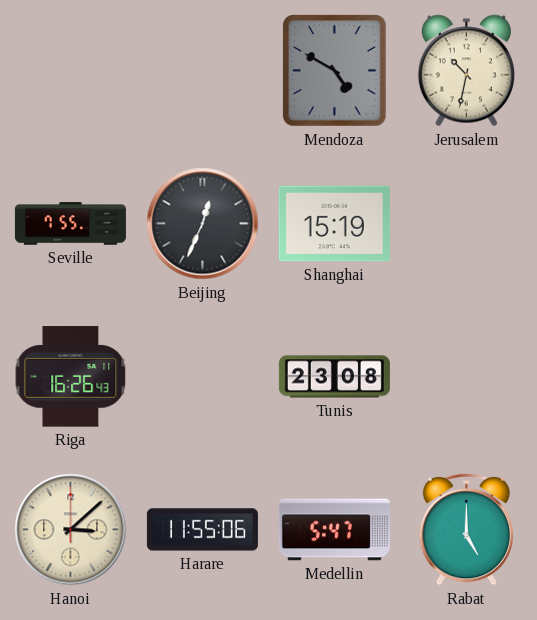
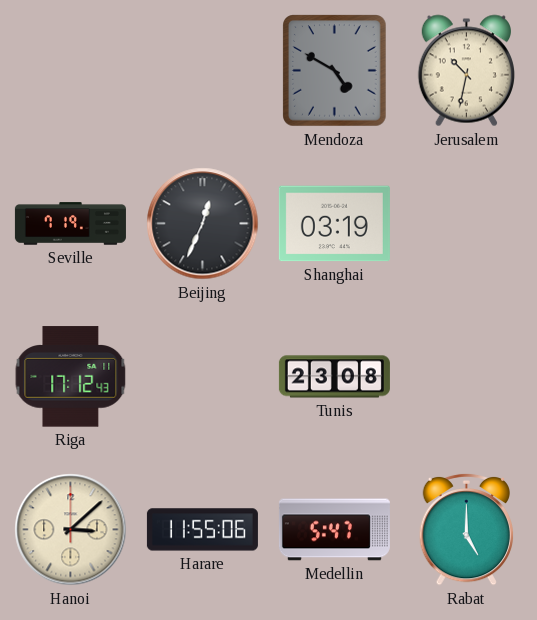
Seville: 7:55 -> 7:19 (70, 224)
Shanghai: 15:19 -> 03:19 (334, 224)
Riga: 16:26 -> 17:12 (71, 377)
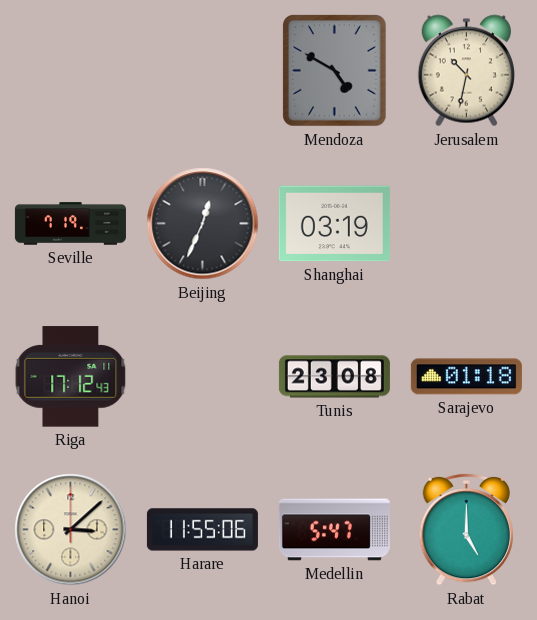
Sarajevo: none -> 01:18 (466, 377)
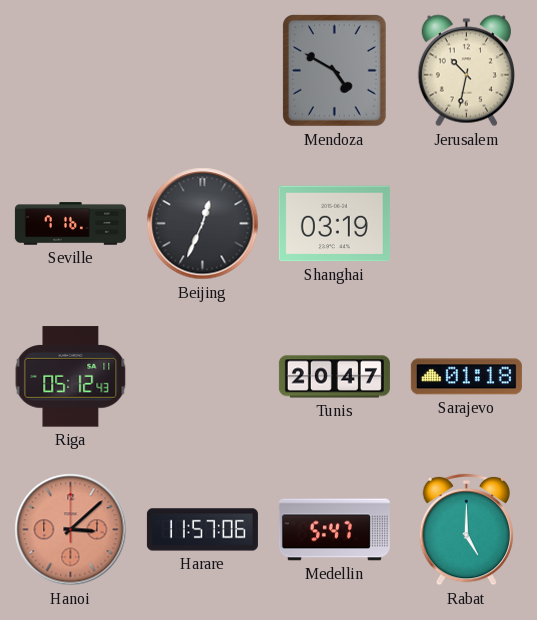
Seville: 7:19 -> 7:16 (70, 224)
Riga: 17:12 -> 05:12 (71, 377)
Tunis: 23:08 -> 20:47 (334, 377)
Hanoi dial: cream -> salmon (71, 530)
Harare: 11:55 -> 11:57 (202, 530)
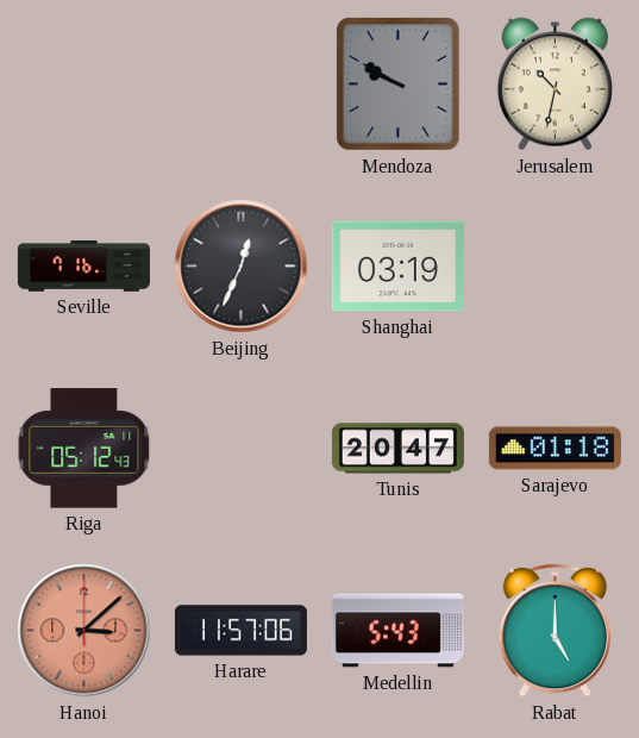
Mendoza: 4:50 -> 9:50 (399, 85)
Medellin: 5:47 -> 5:43 (397, 631)
